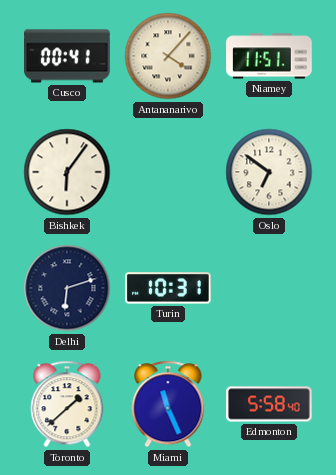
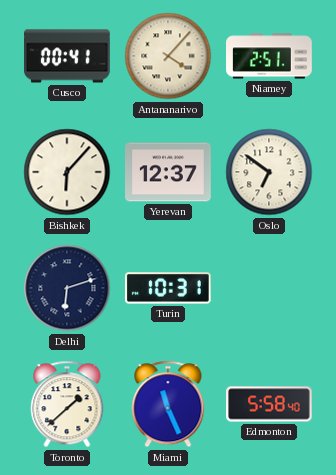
Niamey: 11:51 -> 2:51 (269, 56)
Bishkek: 6:06 -> 6:07 (67, 172)
Yerevan: none -> 12:37 (168, 172)
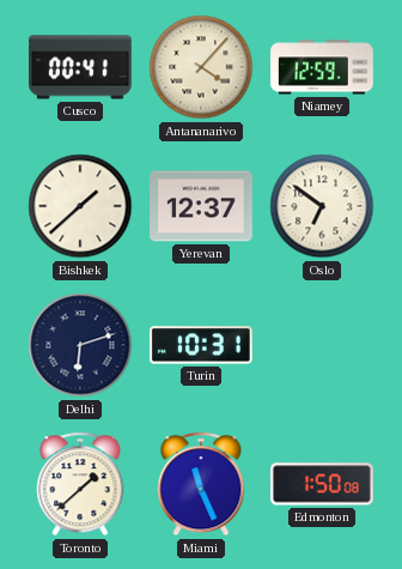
Niamey: 2:51 -> 12:59 (322, 67)
Bishkek: 6:07 -> 1:38 (80, 206)
Edmonton: 5:58 -> 1:50 (322, 484)
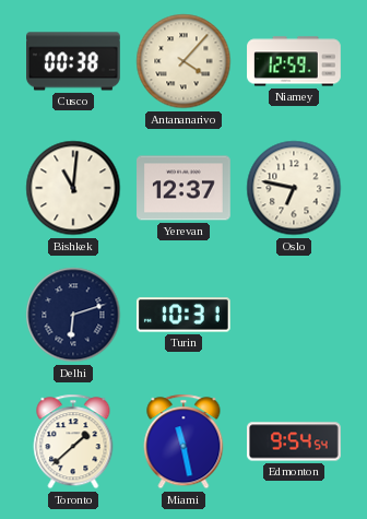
Cusco: 00:41 -> 00:38 (74, 61)
Bishkek: 1:38 -> 11:01 (73, 188)
Oslo: 6:51 -> 6:47 (294, 188)
Miami: 11:26 -> 11:28 (183, 441)
Edmonton: 1:50 -> 9:54 (294, 441)
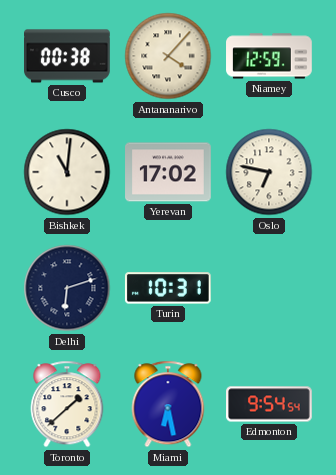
Yerevan: 12:37 -> 17:02 (168, 172)
Miami: 11:28 -> 6:28 (168, 404)
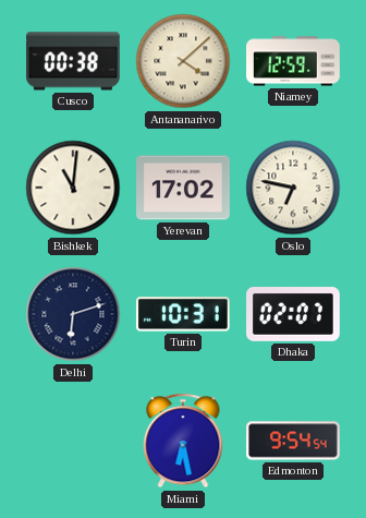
Antananarivo: 4:07 -> 4:08 (183, 61)
Dhaka: none -> 02:07 (294, 315)
Toronto: 1:38 -> none (67, 404)
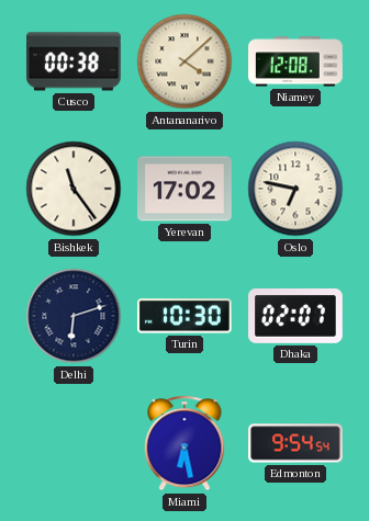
Niamey: 12:59 -> 12:08 (295, 61)
Bishkek: 11:01 -> 11:24 (74, 189)
Turin: 10:31 -> 10:30 (185, 316)
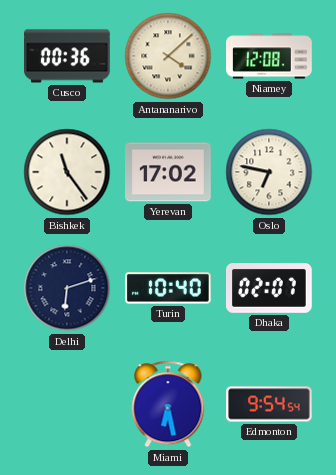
Cusco: 00:38 -> 00:36 (68, 56)
Turin: 10:30 -> 10:40 (168, 288)
